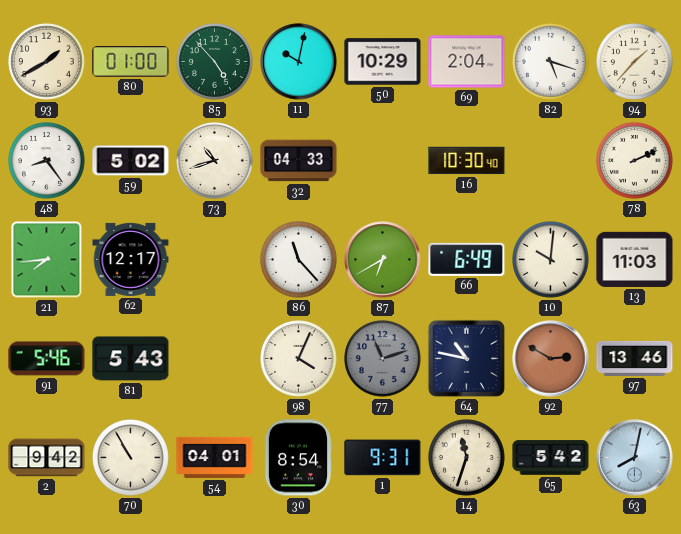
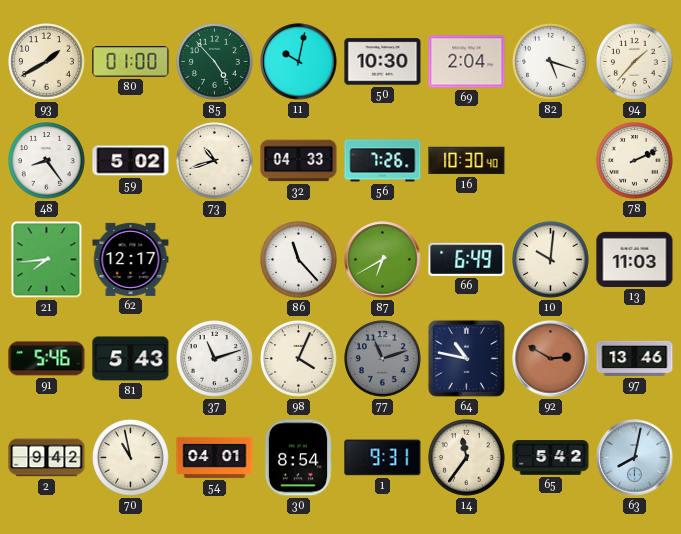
50: 10:29 -> 10:30 (383, 62)
56: none -> 7:26 (383, 161)
37: none -> 11:12 (215, 359)
70: 10:55 -> 10:58 (131, 458)
14: 11:33 -> 11:36 (467, 458)
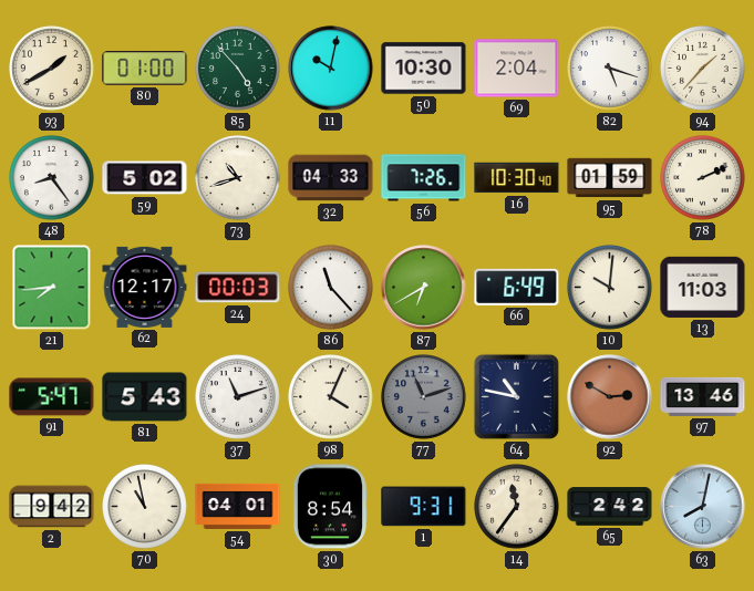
95: none -> 01:59 (610, 178)
24: none -> 00:03 (238, 288)
91: 5:46 -> 5:47 (52, 397)
65: 5:42 -> 2:42 (610, 507)
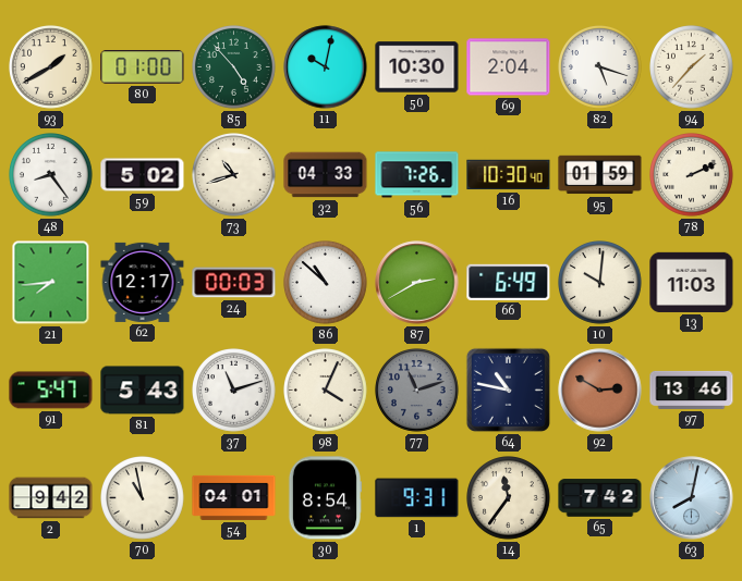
86: 11:23 -> 10:52 (326, 283)
87: 6:40 -> 2:40 (417, 283)
65: 2:42 -> 7:42 (600, 498)
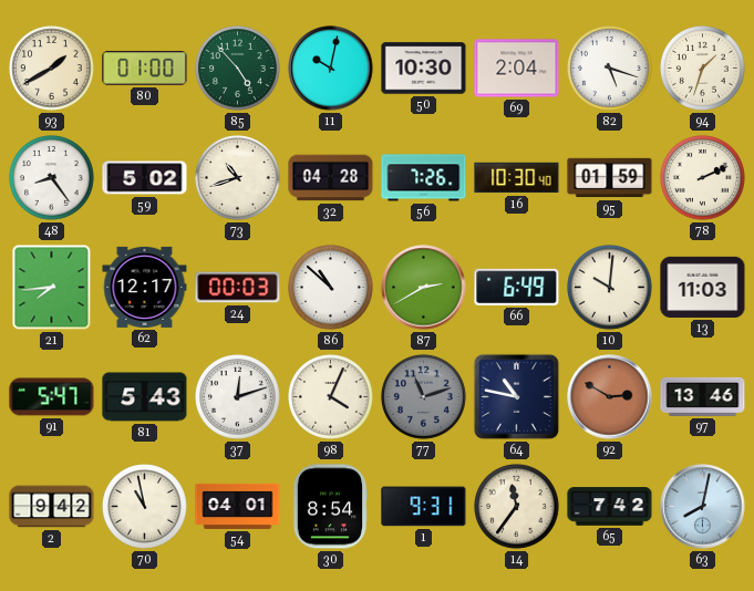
94: 1:37 -> 1:33 (703, 69)
32: 04:33 -> 04:28 (331, 178)
37: 11:12 -> 12:12 (238, 397)
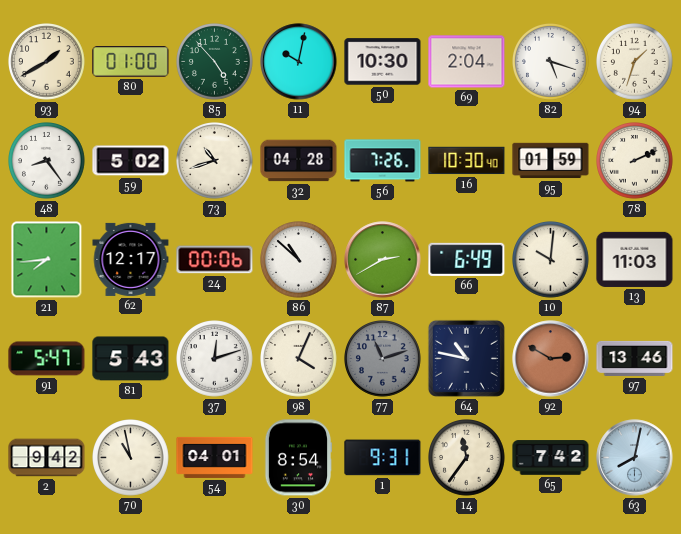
24: 00:03 -> 00:06 (215, 260)
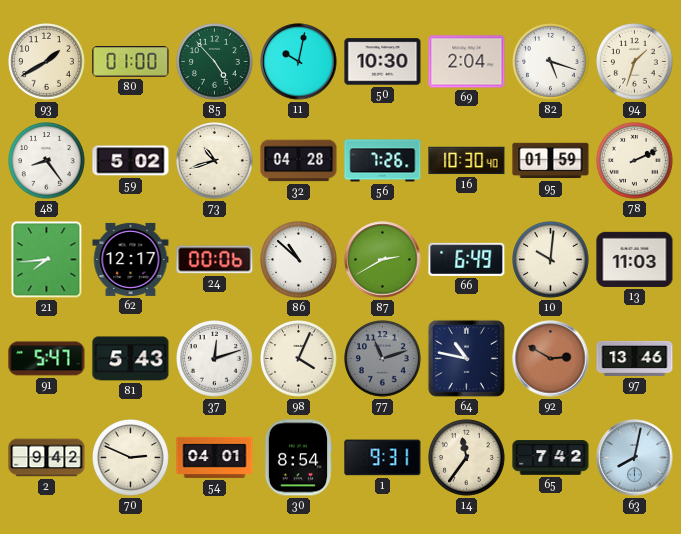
70: 10:58 -> 2:49 (131, 458)
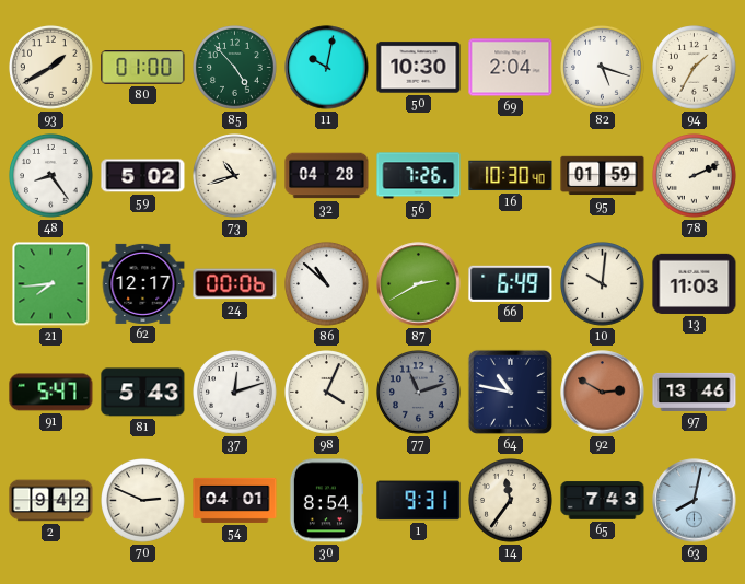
94: 1:33 -> 1:35 (695, 68)
65: 7:42 -> 7:43 (603, 501)
